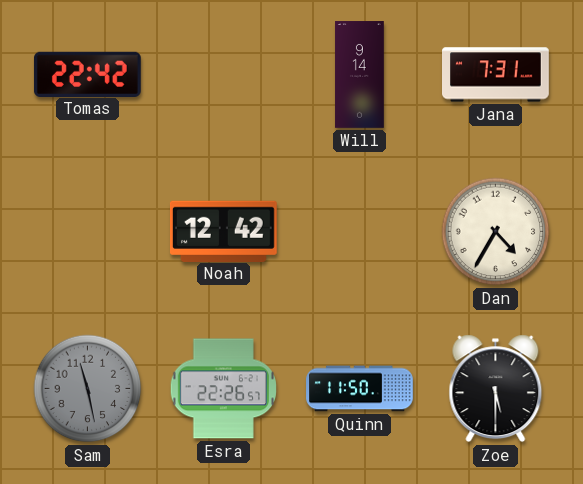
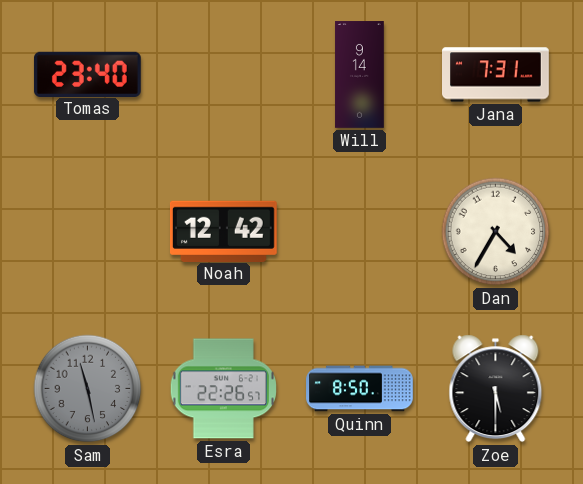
Tomas: 22:42 -> 23:40 (87, 74)
Quinn: 11:50 -> 8:50 (360, 389)
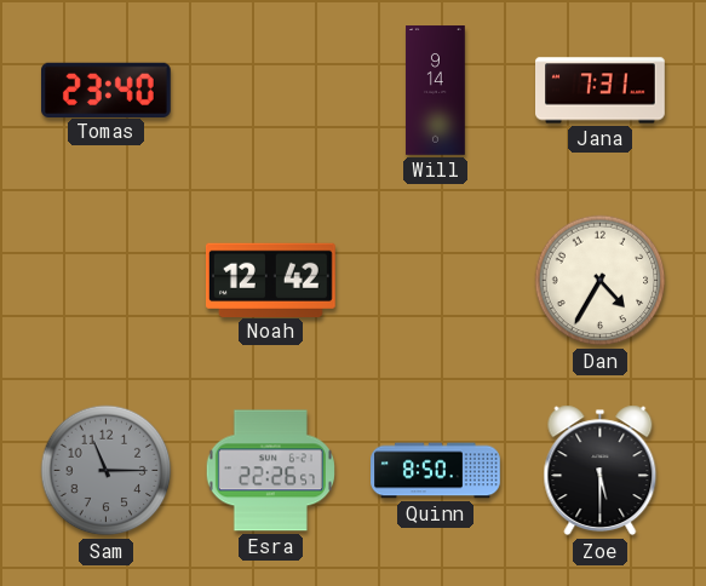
Sam: 11:28 -> 11:15 (107, 471)
